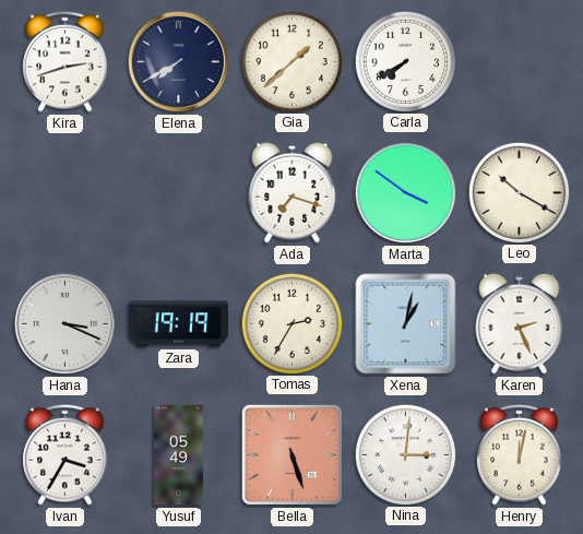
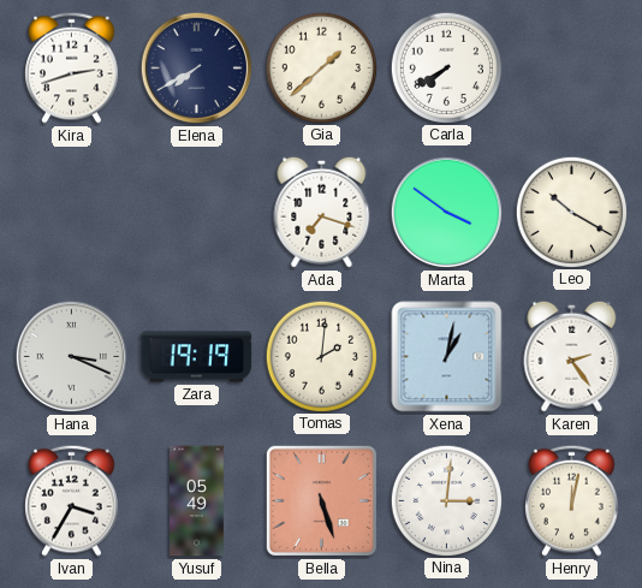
Tomas: 2:35 -> 2:01 (321, 356)
Karen: 2:26 -> 2:24 (572, 356)
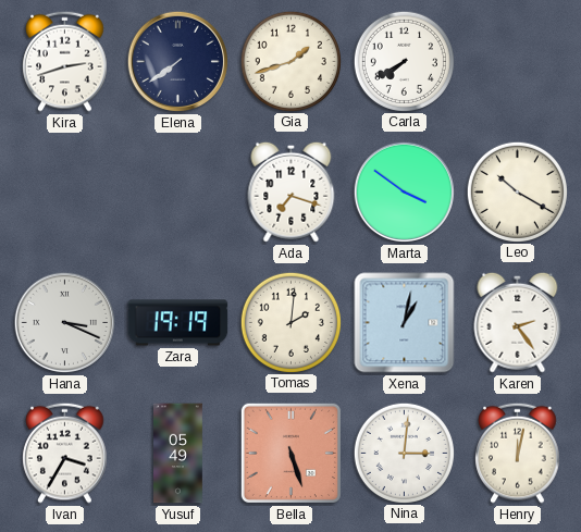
Elena: 7:40 -> 7:39 (178, 62)
Gia: 1:38 -> 1:42 (290, 61)
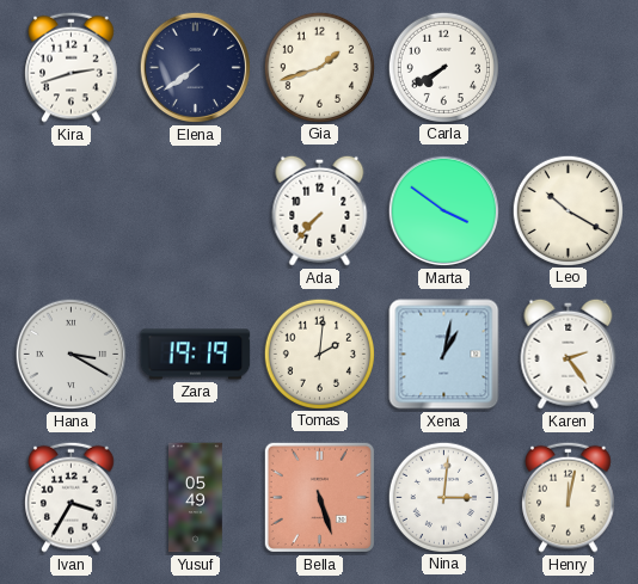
Ada: 7:18 -> 7:37 (320, 210)
Hana: 3:19 -> 3:20 (72, 355)
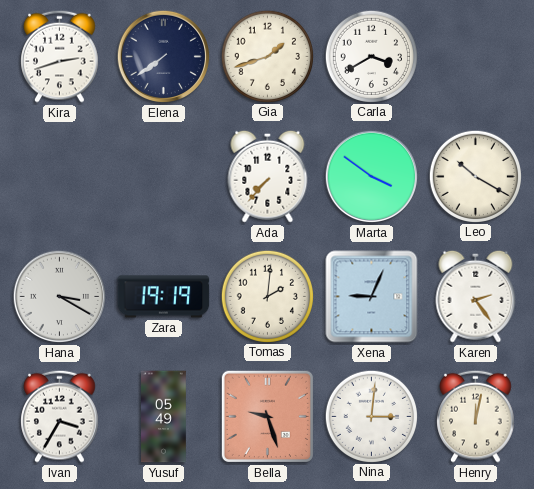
Carla: 7:40 -> 3:40 (371, 56)
Xena: 1:02 -> 9:04 (372, 297)
Bella: 5:27 -> 9:27 (267, 416)
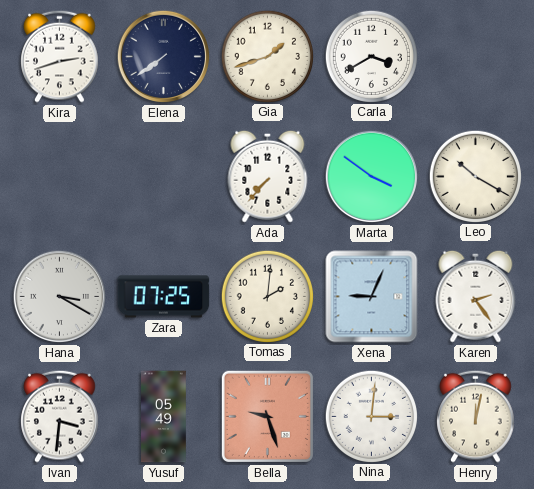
Zara: 19:19 -> 07:25 (164, 297)
Ivan: 3:35 -> 3:31 (60, 416)
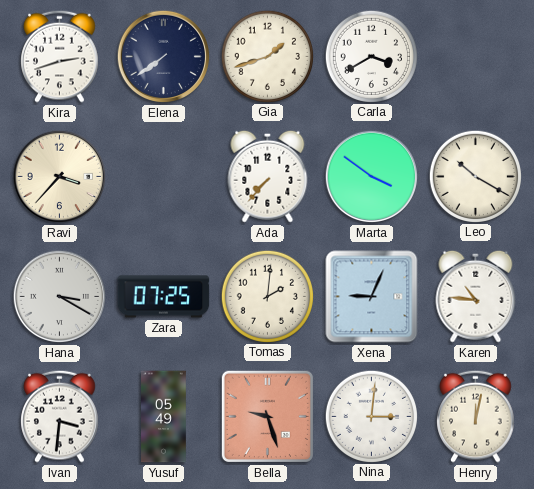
Ravi: none -> 3:37 (60, 177)
Karen: 2:24 -> 10:46 (476, 296)
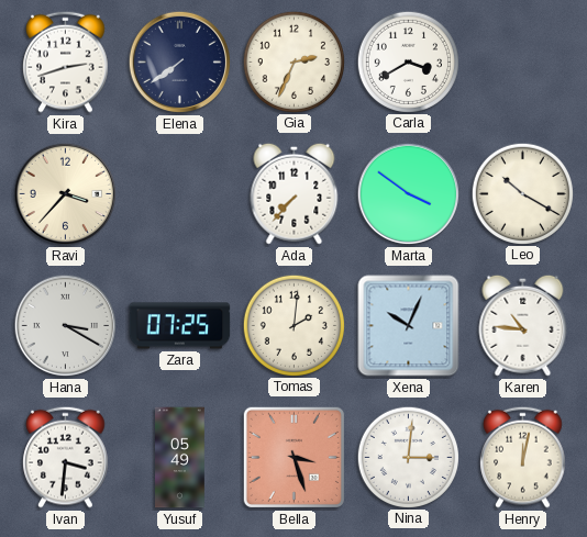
Gia: 1:42 -> 2:34 (293, 61)
Xena: 9:04 -> 10:04 (409, 326)
Bella: 9:27 -> 3:27 (293, 457)
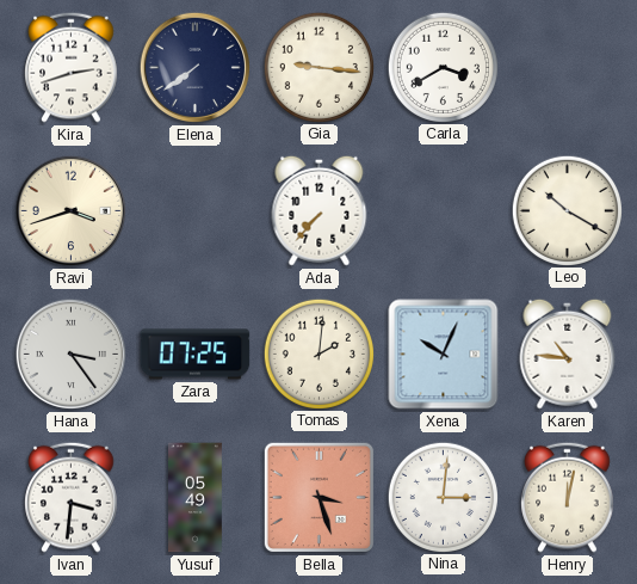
Gia: 2:34 -> 9:16 (318, 67)
Ravi: 3:37 -> 3:42 (72, 211)
Marta: 3:51 -> none (409, 194)
Hana: 3:20 -> 3:24 (72, 355)
